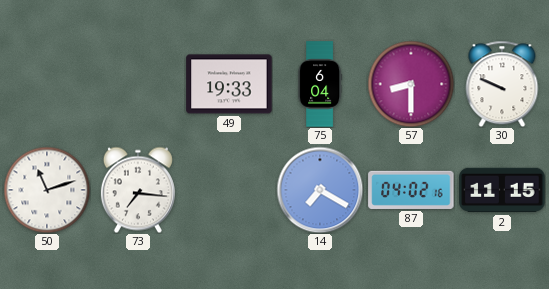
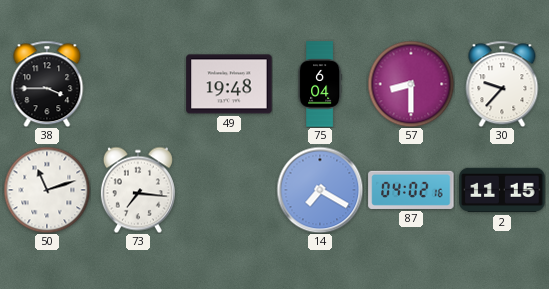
38: none -> 3:45 (47, 84)
49: 19:33 -> 19:48 (229, 84)
30: 9:49 -> 9:37 (502, 84)
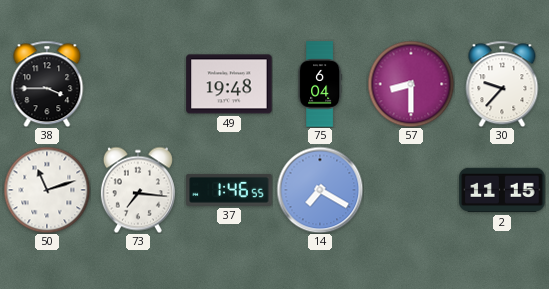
37: none -> 1:46 (229, 190)
87: 04:02 -> none (411, 190)
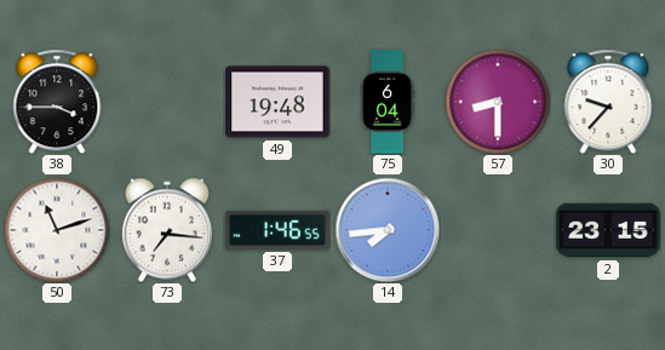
14: 7:20 -> 7:44 (388, 230)
2: 11:15 -> 23:15 (608, 230)
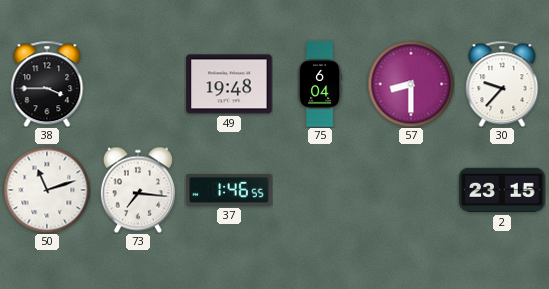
14: 7:44 -> none (388, 230)
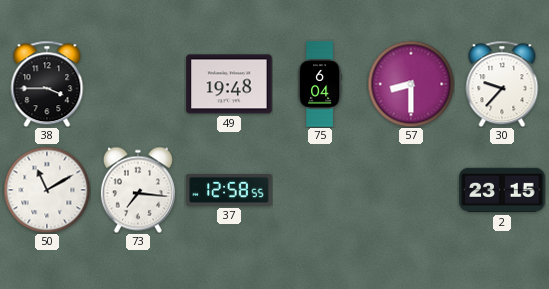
50: 11:12 -> 11:10 (47, 190)
37: 1:46 -> 12:58 (229, 190)
